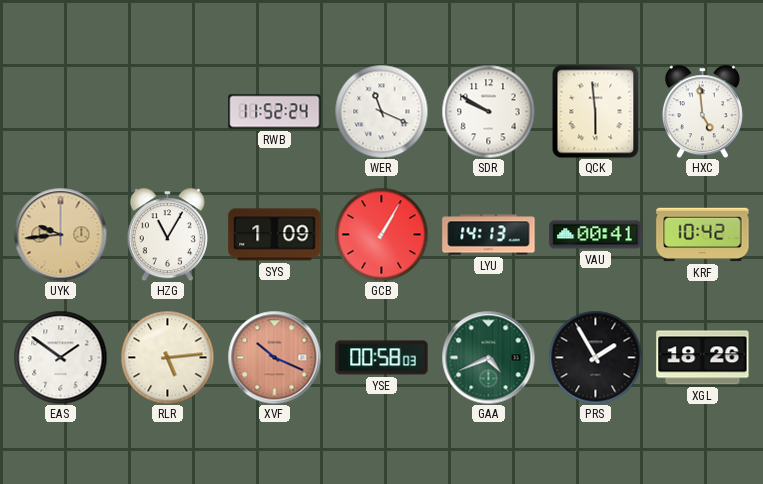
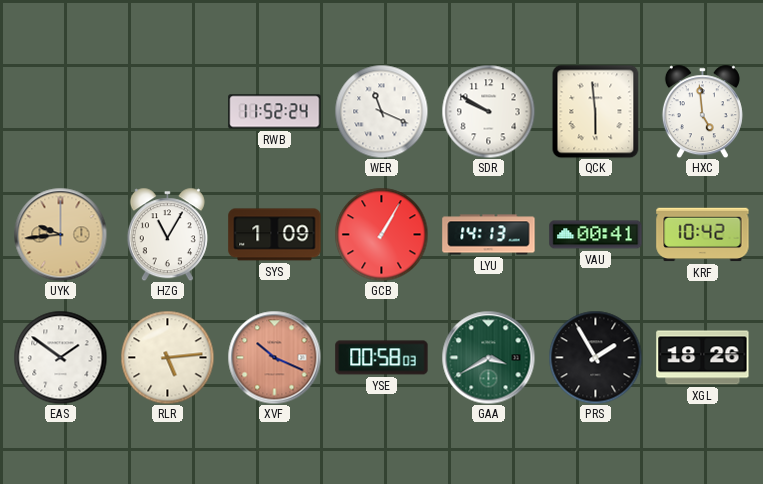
GAA: 4:41 -> 3:40 (488, 357)
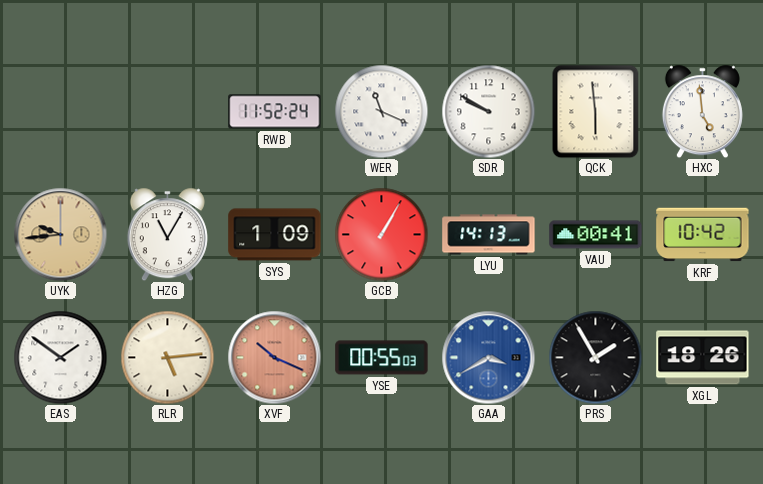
YSE: 00:58 -> 00:55 (382, 358)
GAA dial: green -> blue (488, 357)
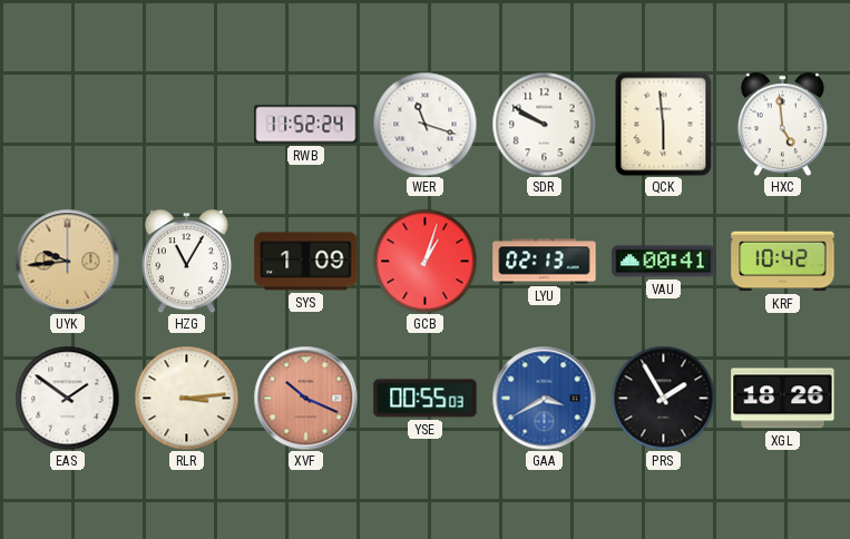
WER: 11:19 -> 11:18 (424, 124)
GCB: 1:05 -> 1:03 (424, 261)
LYU: 14:13 -> 02:13 (545, 262)
RLR: 5:14 -> 3:14 (186, 398)
